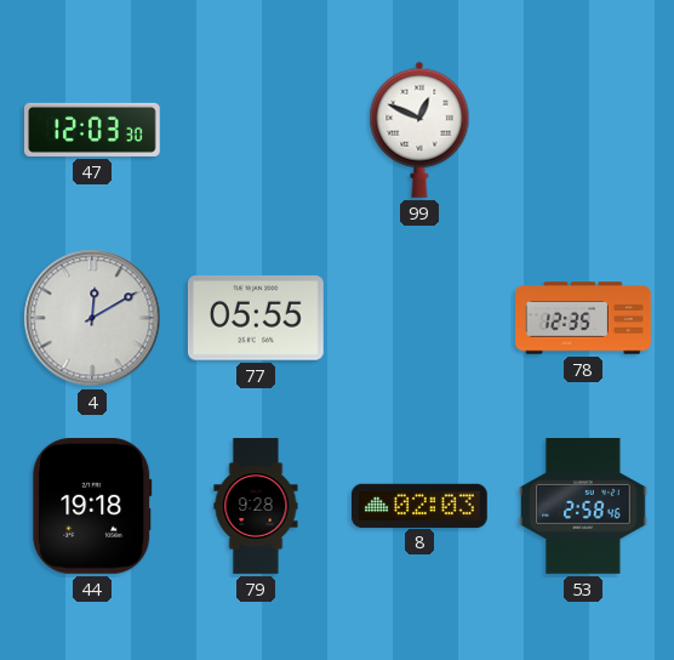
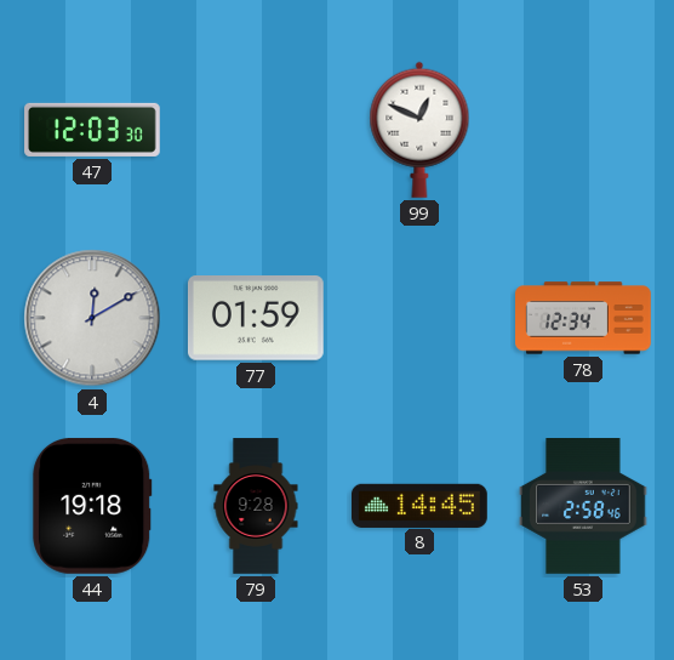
77: 05:55 -> 01:59 (256, 319)
78: 12:35 -> 12:34 (584, 318)
8: 02:03 -> 14:45 (421, 505)
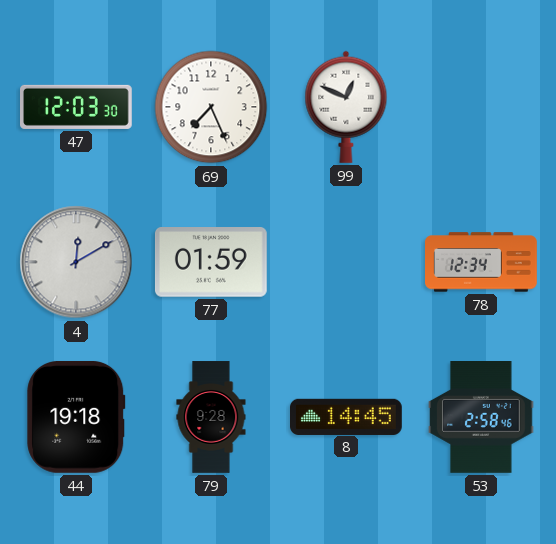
69: none -> 7:26 (211, 107)
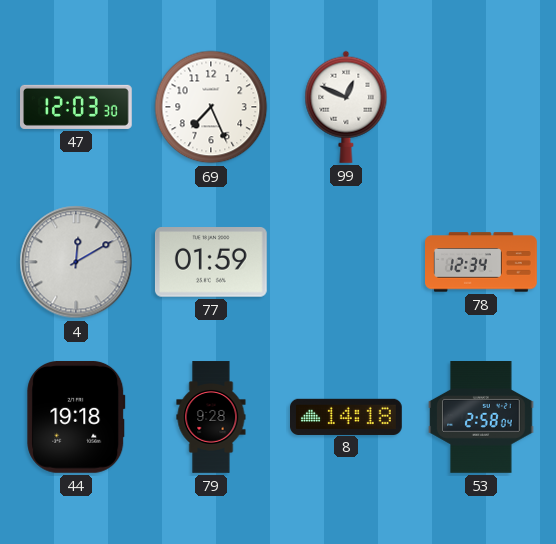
8: 14:45 -> 14:18 (347, 416)
53: 2:58:46 -> 2:58:04 (481, 418)
